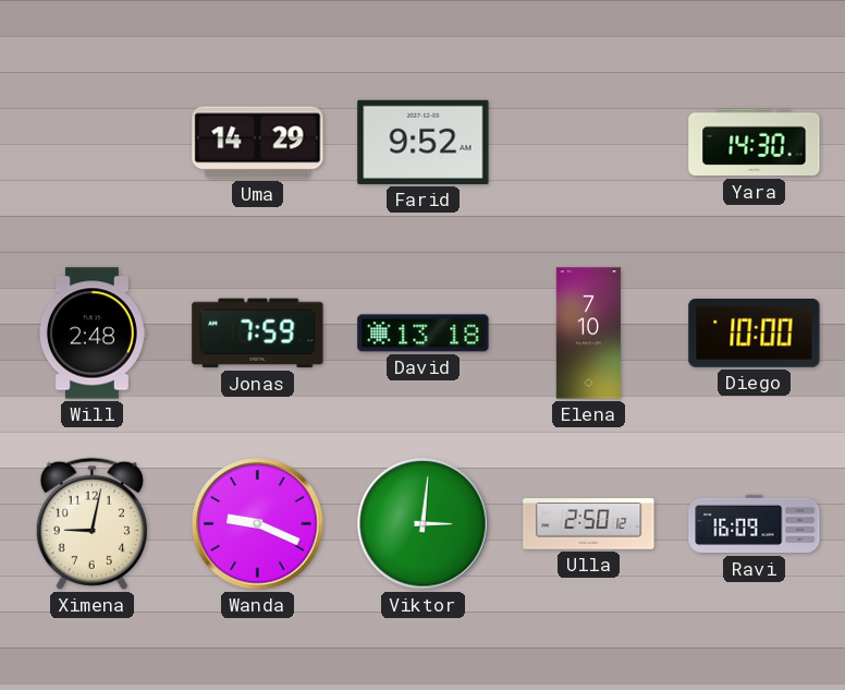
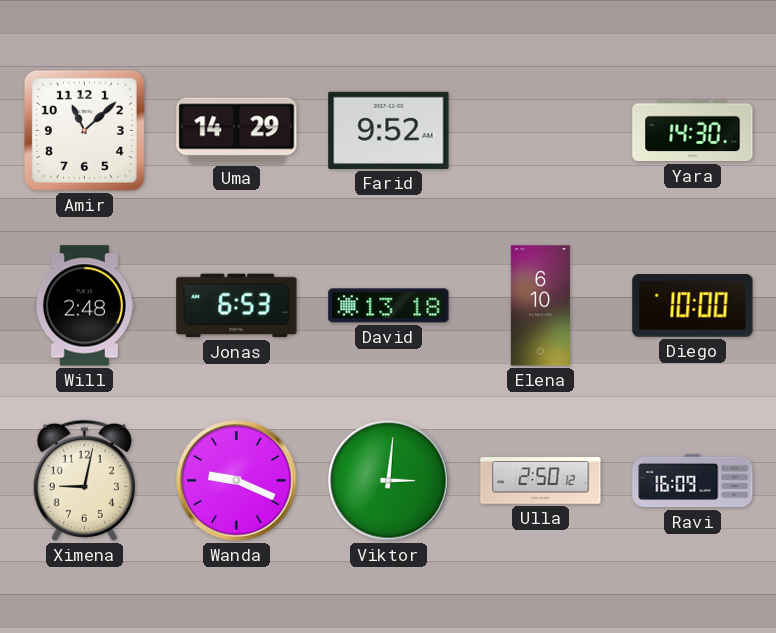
Amir: none -> 11:08 (84, 130)
Jonas: 7:59 -> 6:53 (237, 306)
Elena: 7:10 -> 6:10 (540, 306)
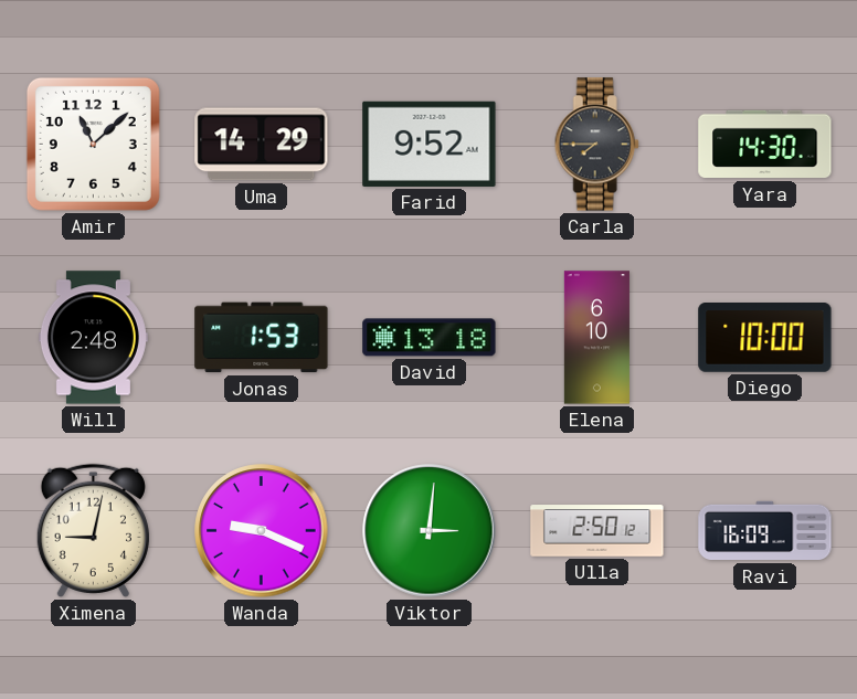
Carla: none -> 7:45 (596, 145)
Jonas: 6:53 -> 1:53 (262, 338)
